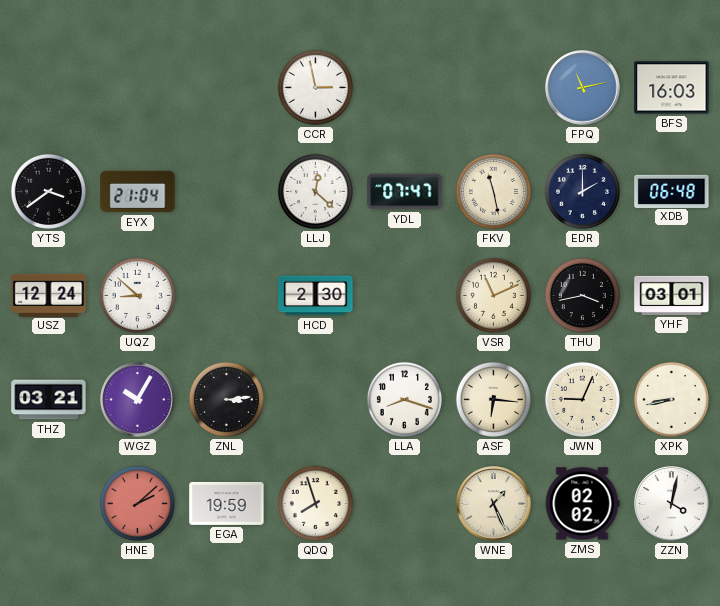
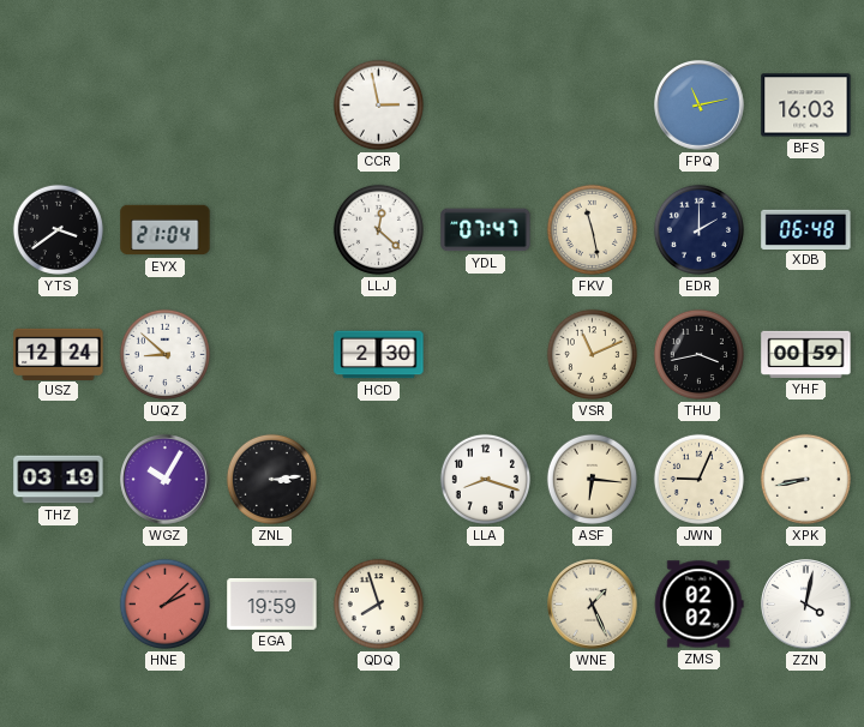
YHF: 03:01 -> 00:59 (806, 354)
THZ: 03:21 -> 03:19 (59, 480)
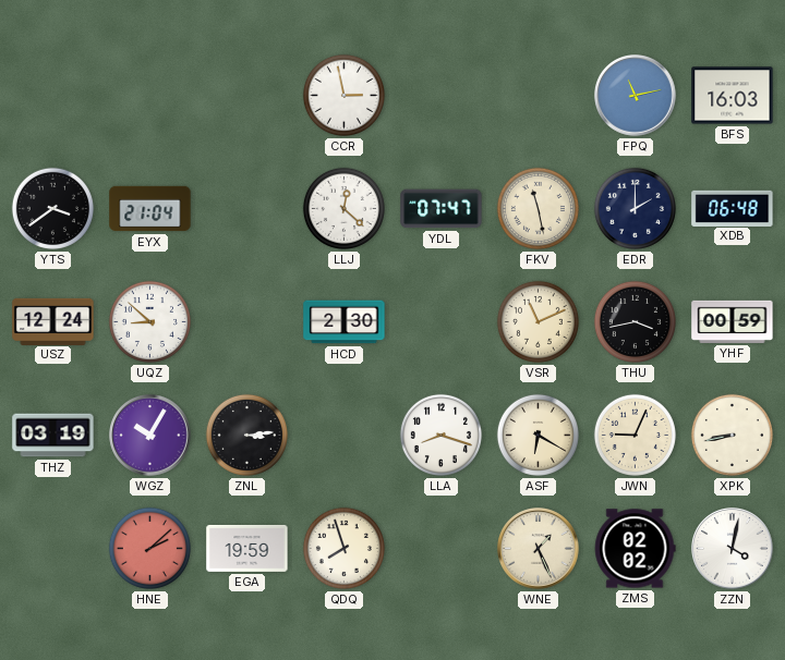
ASF: 6:16 -> 6:20 (538, 435)
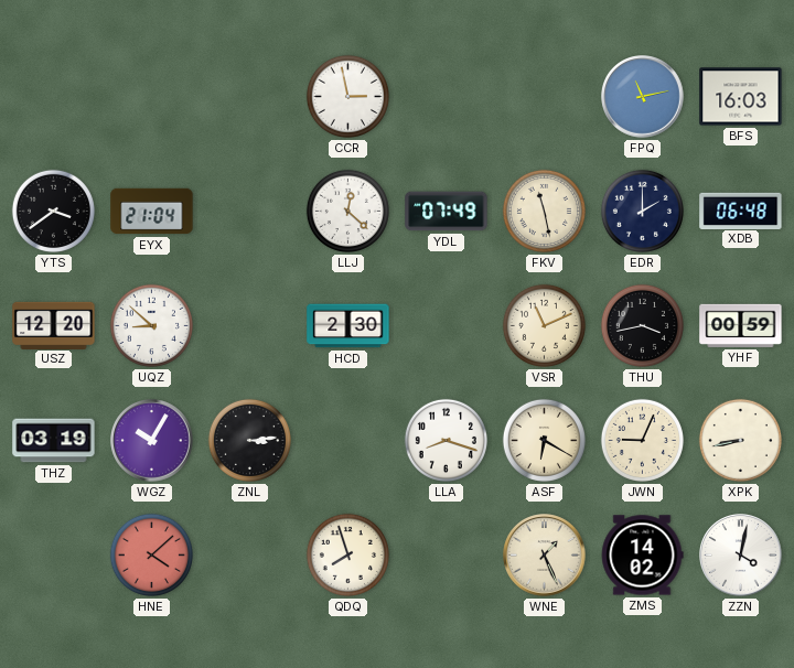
YDL: 07:47 -> 07:49 (447, 212)
USZ: 12:24 -> 12:20 (54, 325)
HNE: 2:08 -> 4:08 (151, 554)
EGA: 19:59 -> none (247, 548)
ZMS: 02:02 -> 14:02 (642, 556)
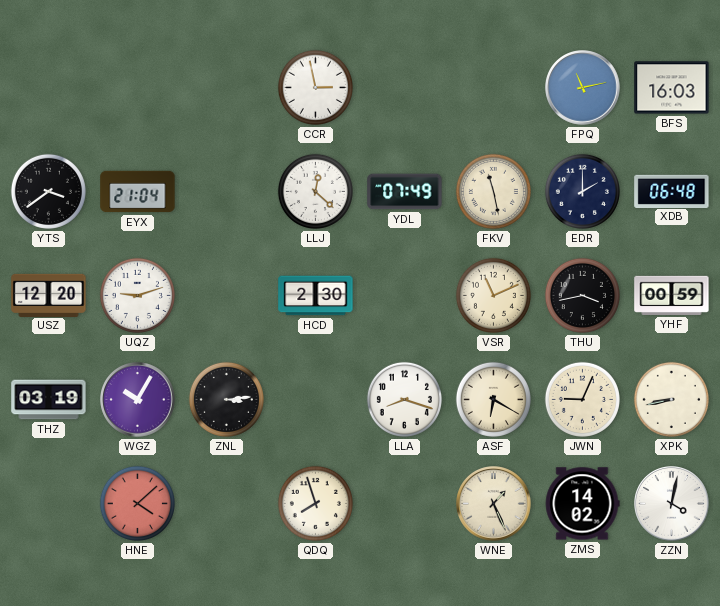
UQZ: 8:52 -> 9:12 (137, 295)
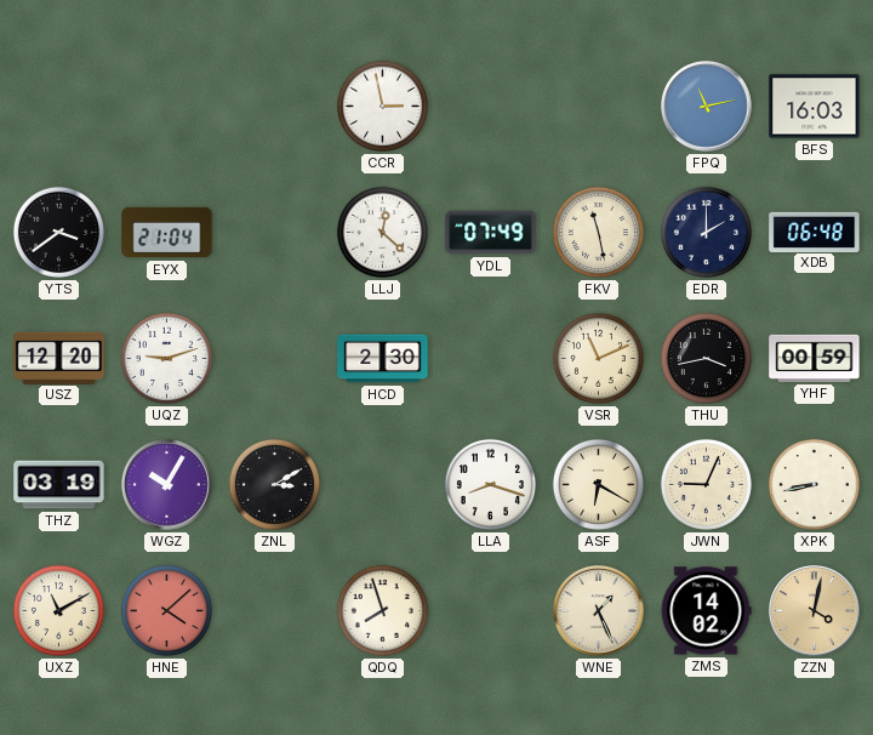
ZNL: 3:14 -> 3:10 (274, 484)
UXZ: none -> 11:10 (58, 610)
ZZN dial: white -> champagne (815, 611)
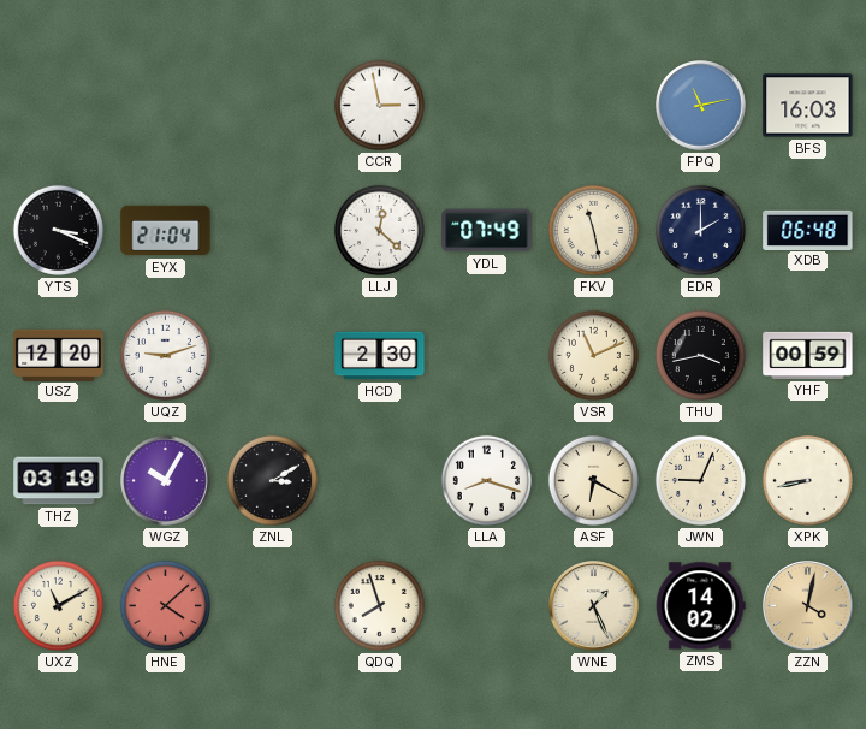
YTS: 3:39 -> 3:19 (58, 230)
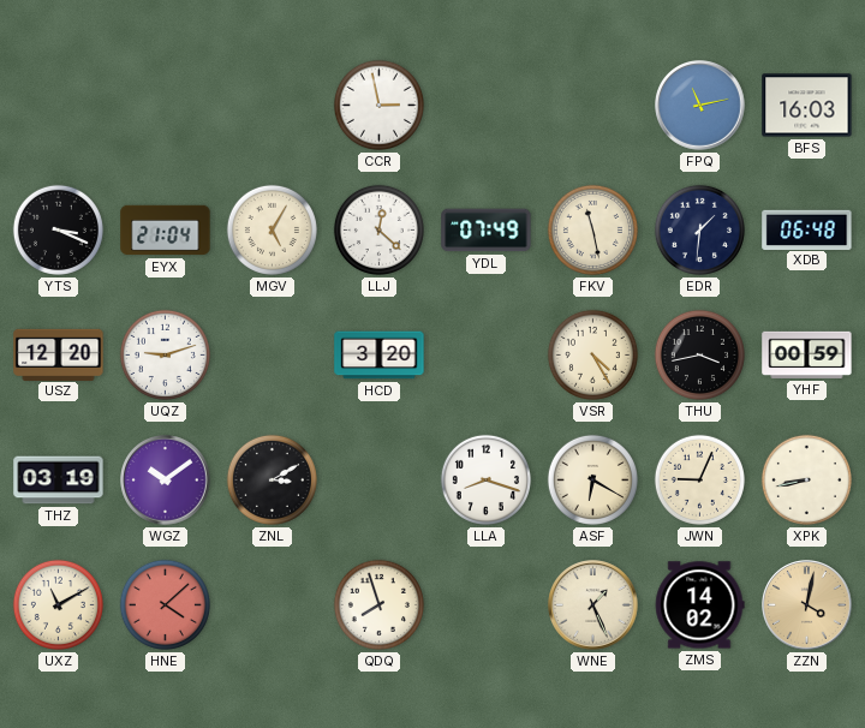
MGV: none -> 5:05 (272, 229)
EDR: 2:00 -> 1:31 (699, 229)
HCD: 2:30 -> 3:20 (380, 356)
VSR: 11:11 -> 4:25 (592, 354)
WGZ: 10:05 -> 10:09 (166, 481)
